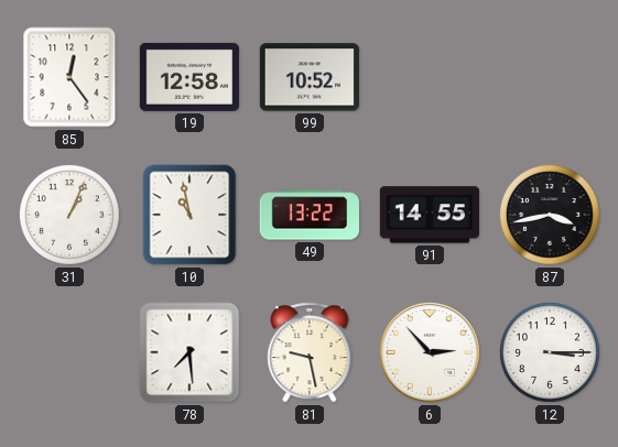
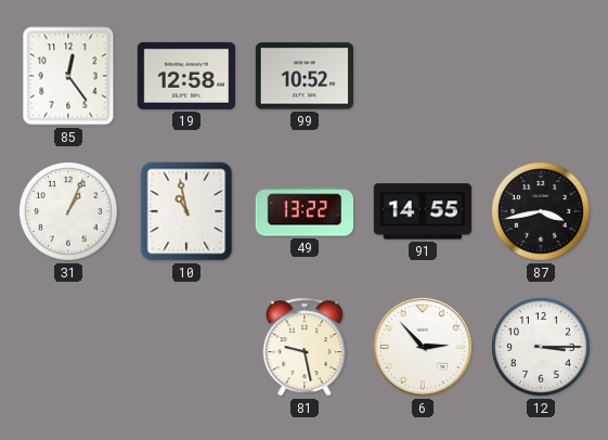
78: 7:29 -> none (189, 352)
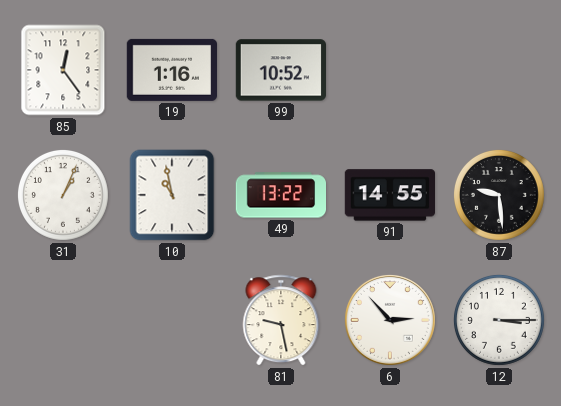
19: 12:58 -> 1:16 (171, 70)
87: 3:43 -> 9:29 (499, 195)
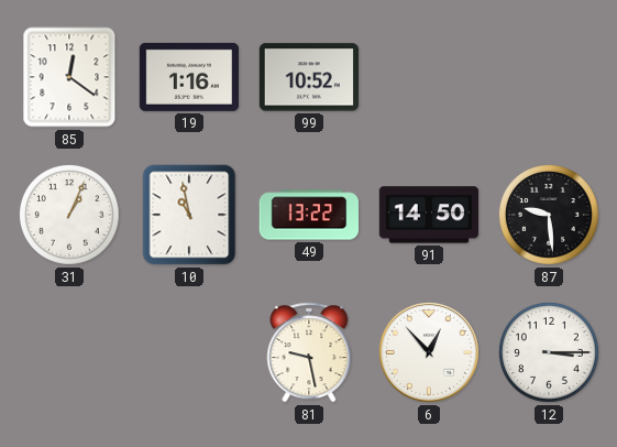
85: 12:24 -> 12:21 (69, 77)
91: 14:55 -> 14:50 (428, 215)
6: 2:53 -> 12:53 (429, 352)
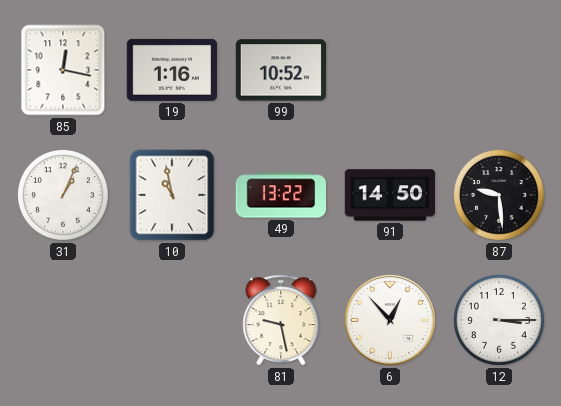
85: 12:21 -> 12:17 (63, 70)
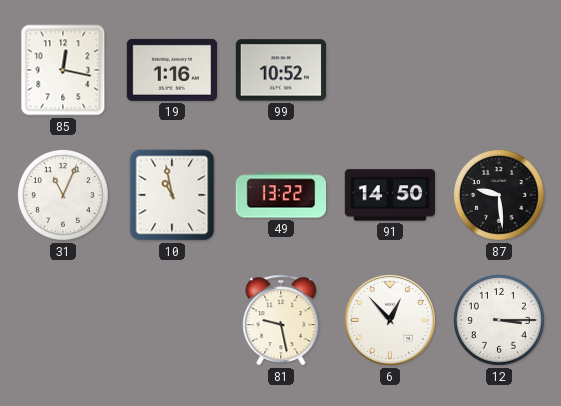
31: 1:04 -> 11:04 (63, 195)
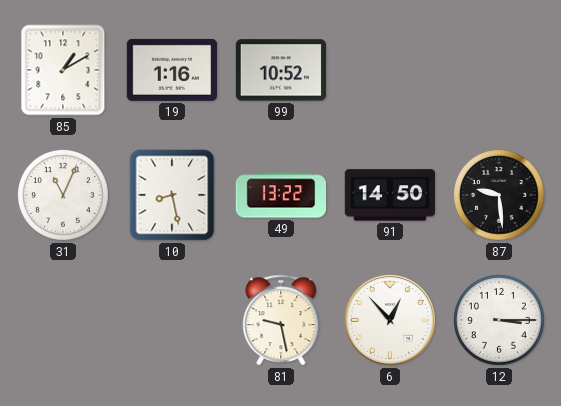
85: 12:17 -> 1:10 (63, 70)
10: 10:58 -> 8:28 (172, 195)
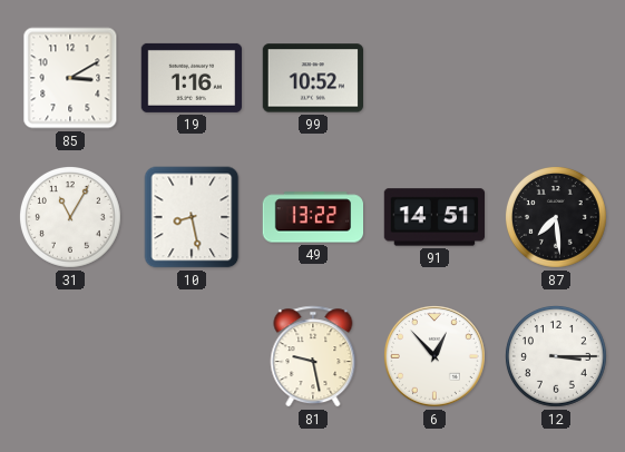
85: 1:10 -> 3:10 (70, 78)
31: 11:04 -> 11:05 (70, 217)
91: 14:50 -> 14:51 (433, 217)
87: 9:29 -> 7:29 (556, 217)
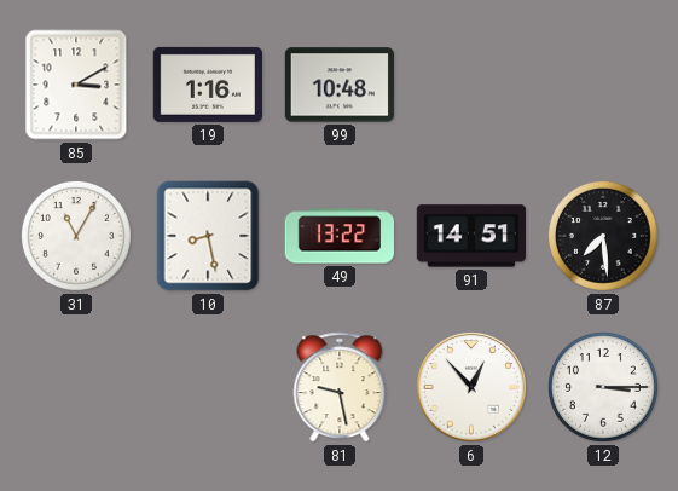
99: 10:52 -> 10:48 (338, 85)
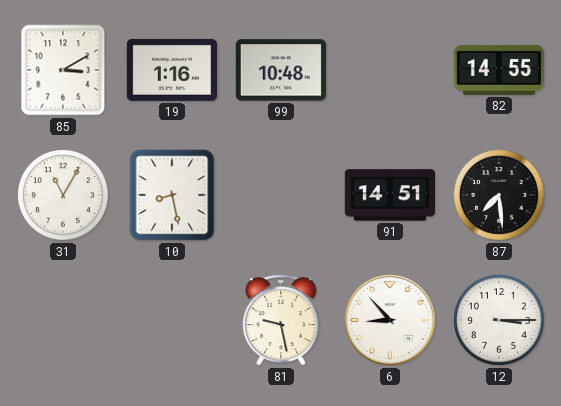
82: none -> 14:55 (498, 70)
49: 13:22 -> none (340, 236)
6: 12:53 -> 8:53 (390, 320)
